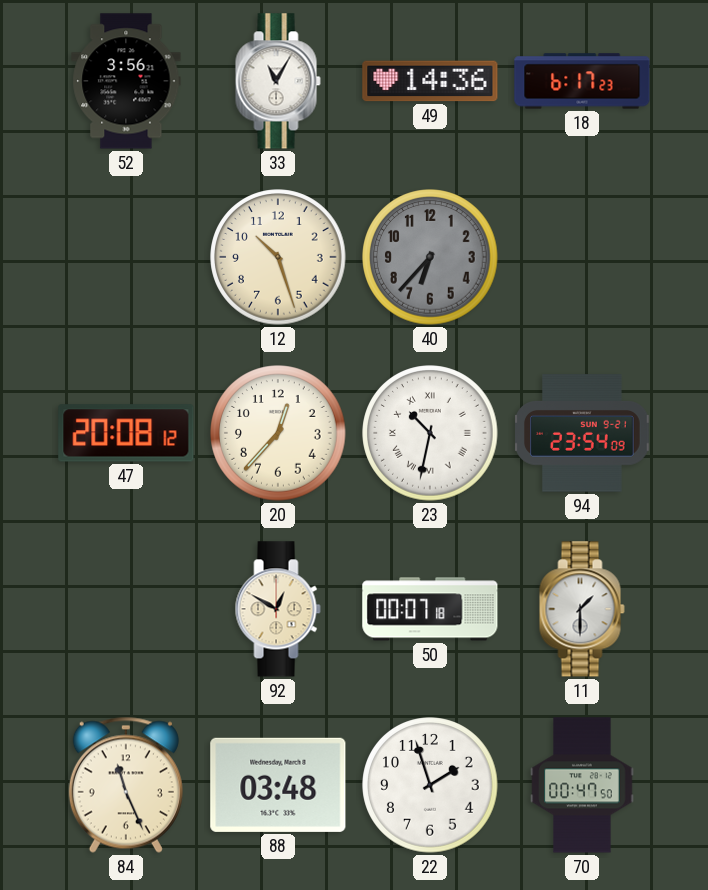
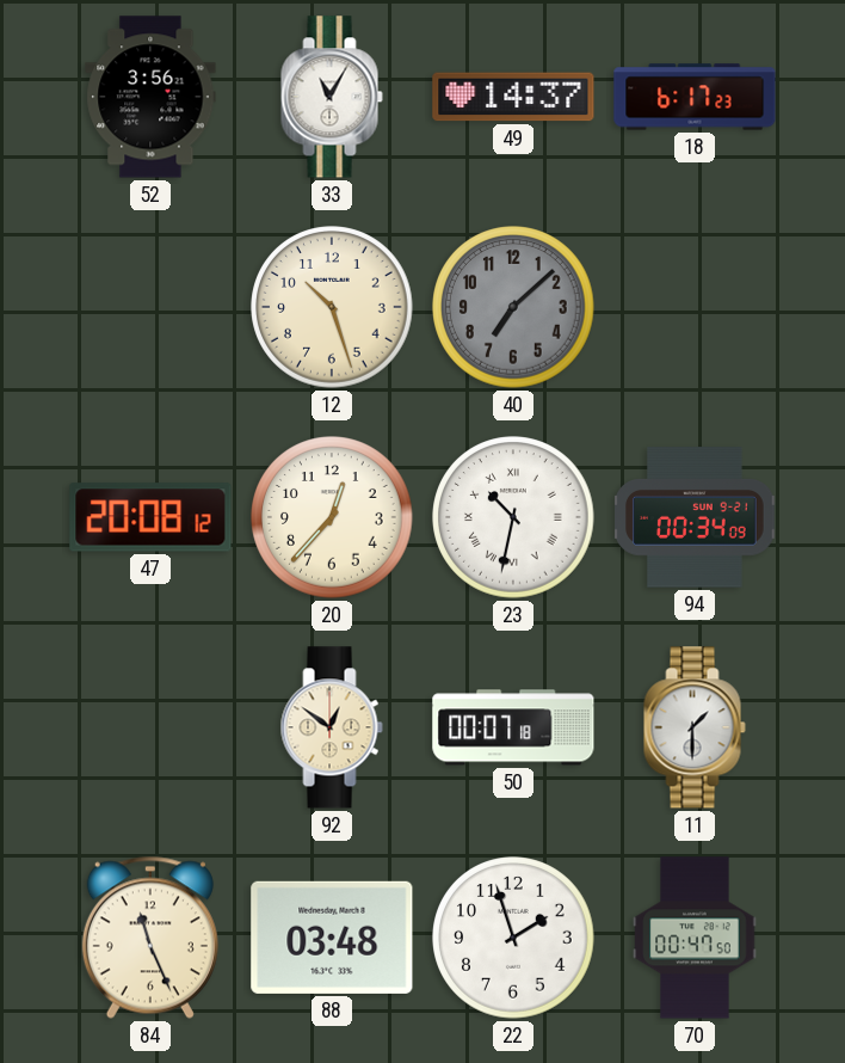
49: 14:36 -> 14:37 (513, 97)
40: 6:37 -> 7:08 (513, 307)
94: 23:54 -> 00:34 (695, 517)
92: 12:50 -> 12:51 (332, 727)
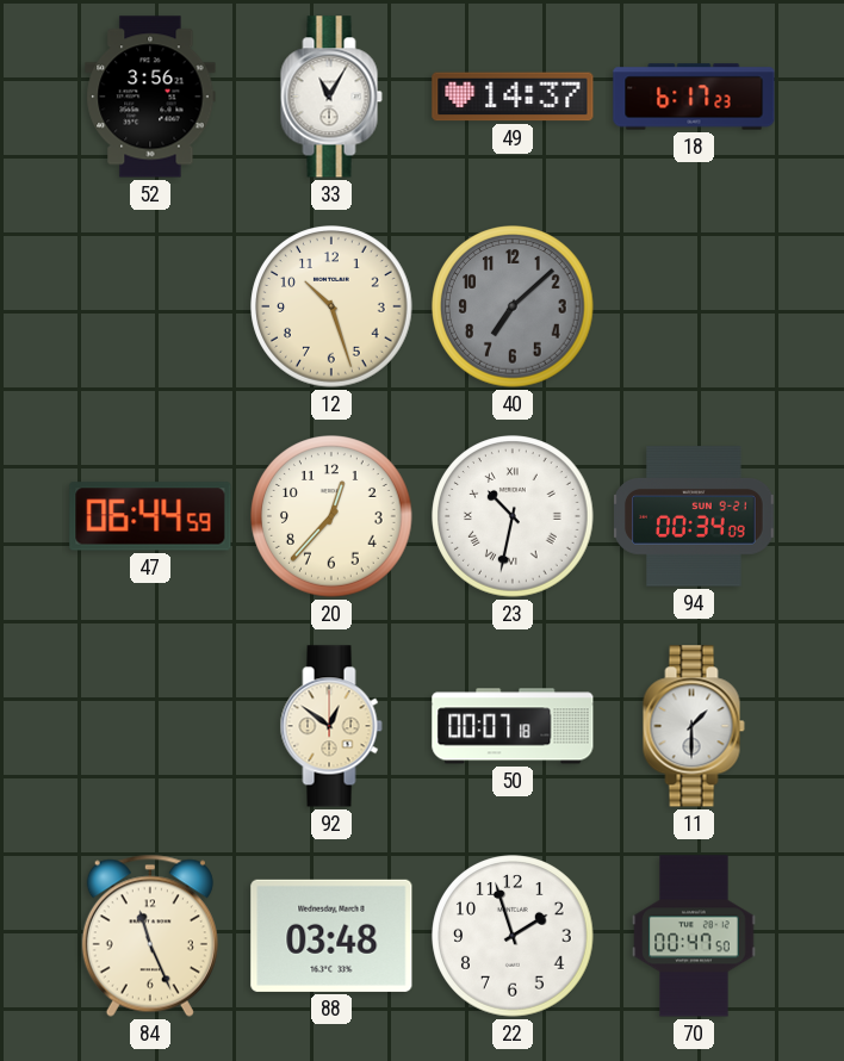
47: 20:08 -> 06:44 (150, 516)
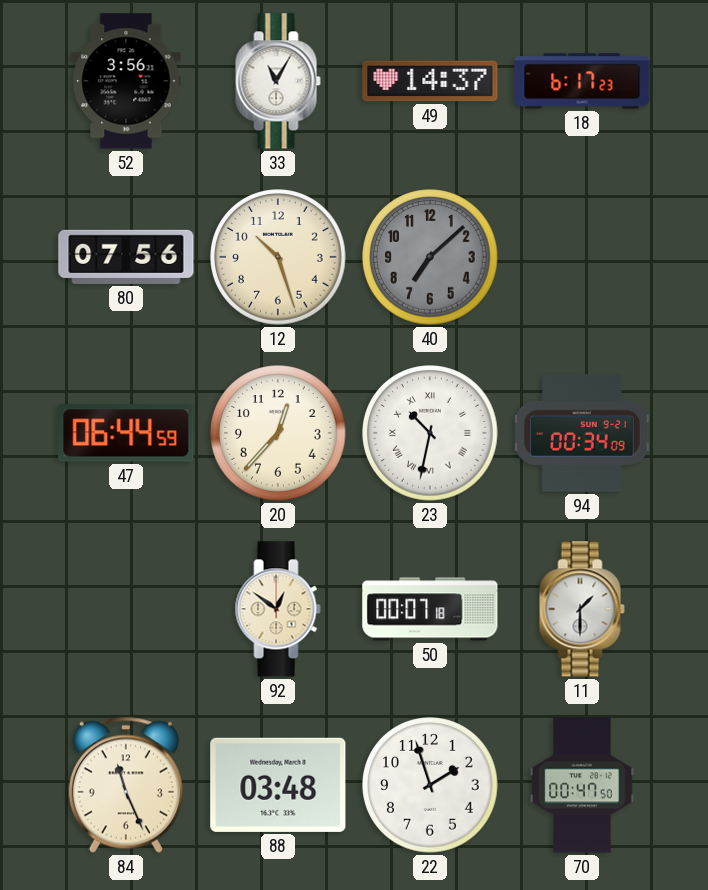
80: none -> 07:56 (126, 257)
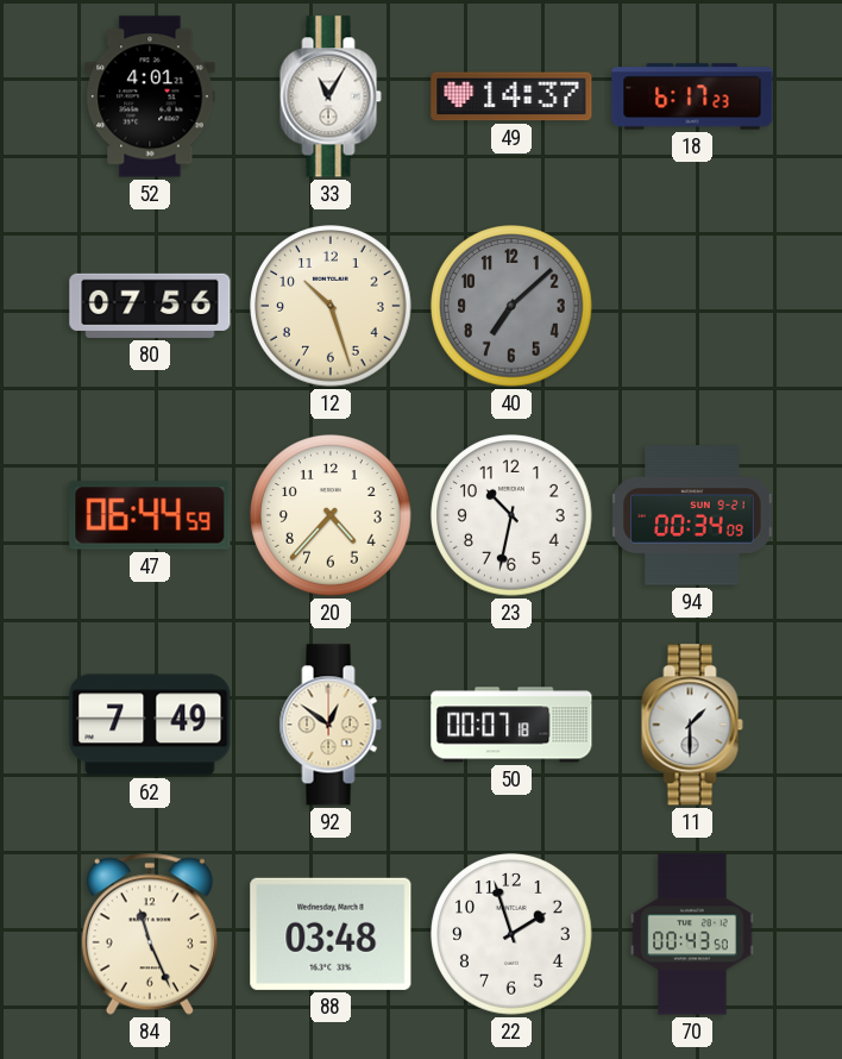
52: 3:56 -> 4:01 (150, 96)
20: 12:37 -> 4:37 (331, 515)
23 numerals: Roman -> Arabic (511, 515)
62: none -> 7:49 (150, 725)
70: 00:47 -> 00:43 (692, 934)
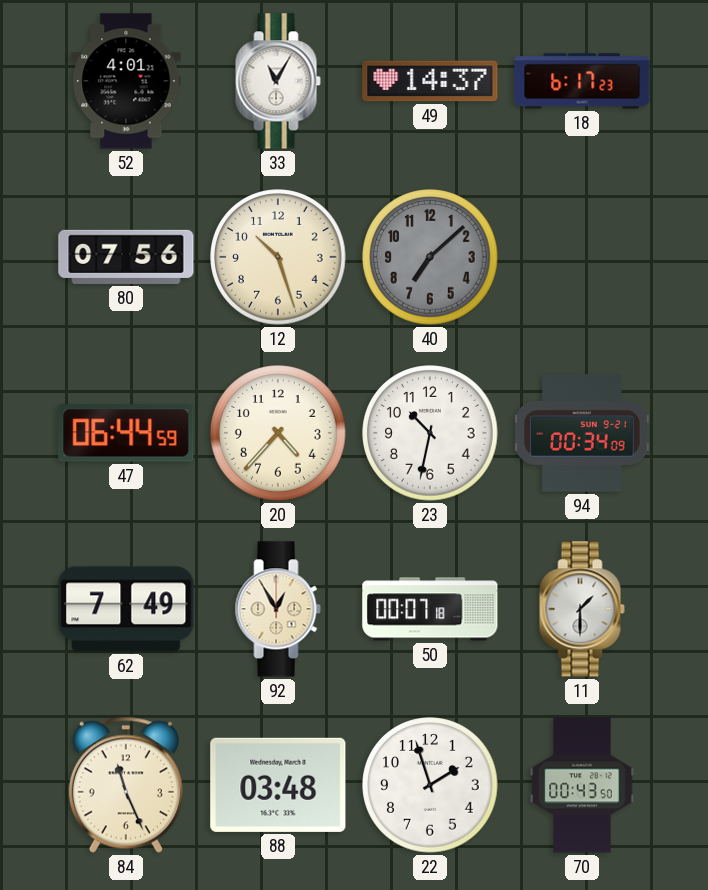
92: 12:51 -> 12:55 (278, 609)
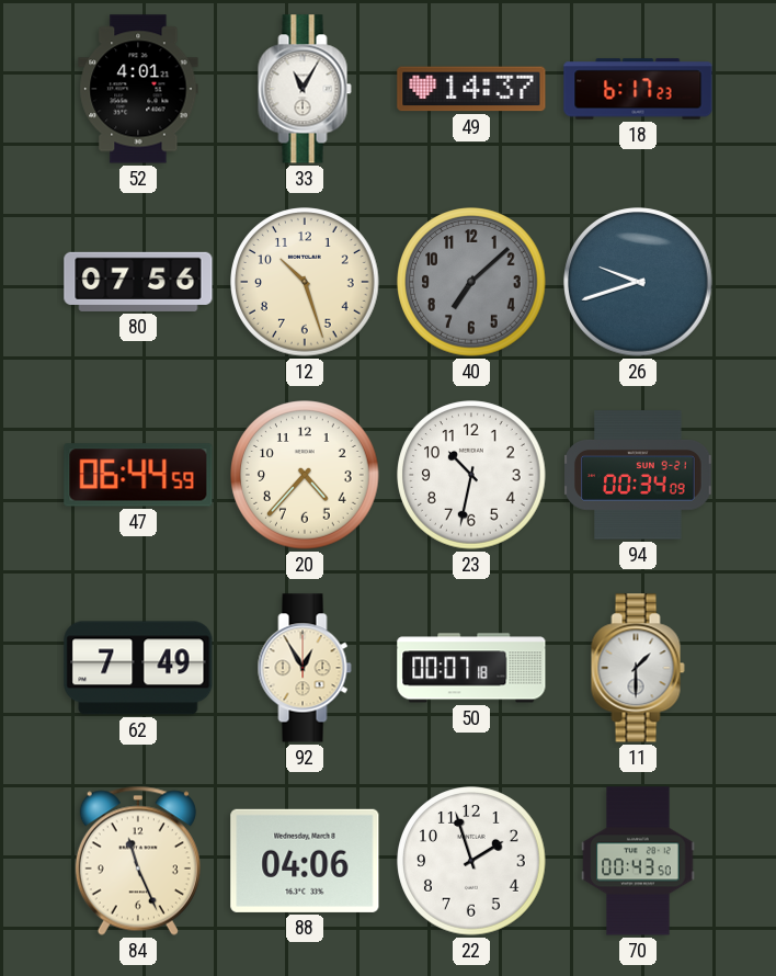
26: none -> 9:42 (638, 282)
88: 03:48 -> 04:06 (305, 861)
